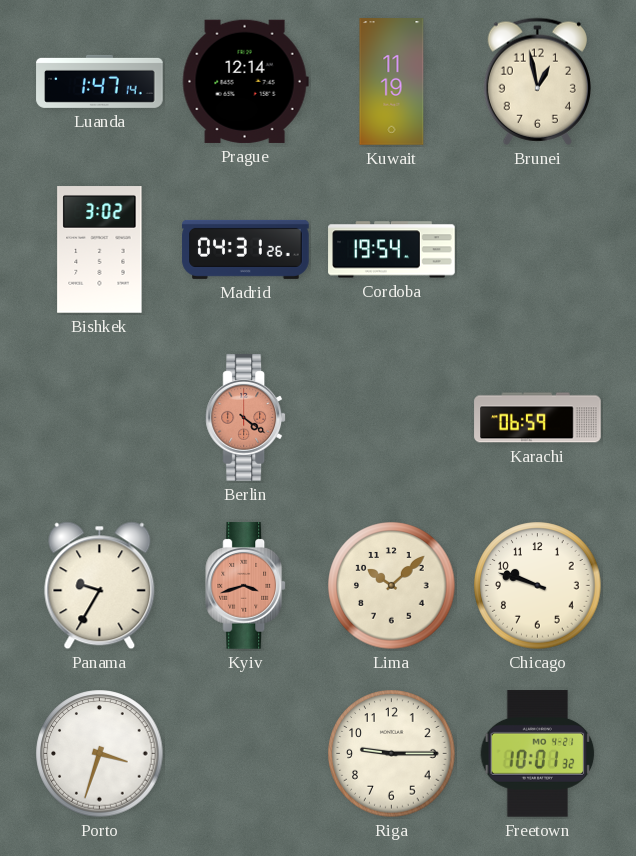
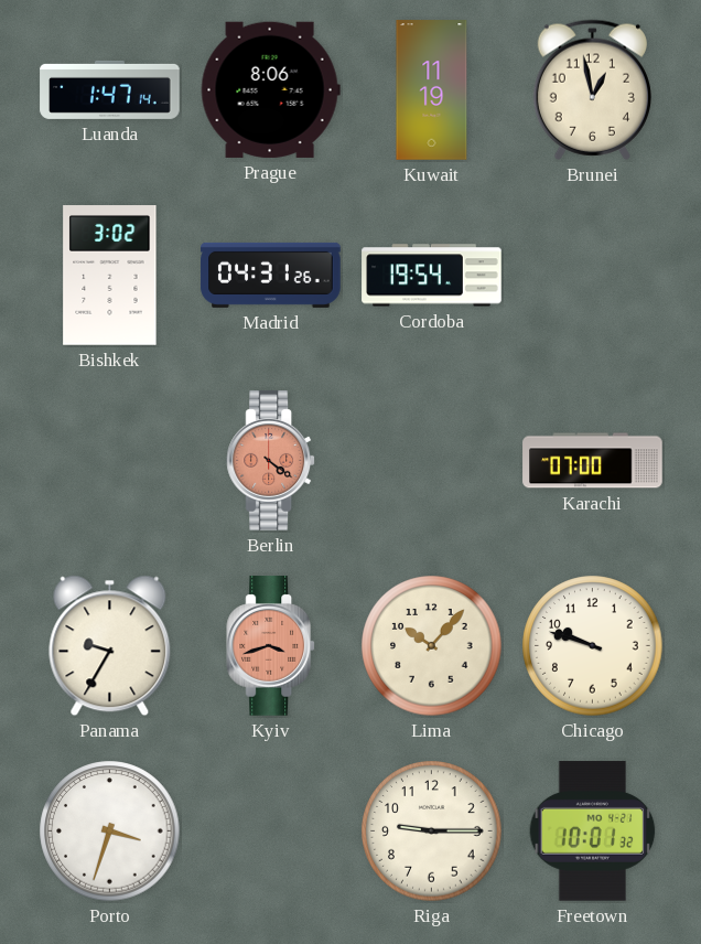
Prague: 12:14 -> 8:06 (270, 89)
Karachi: 06:59 -> 07:00 (593, 461)
Lima: 10:08 -> 10:07 (432, 646)
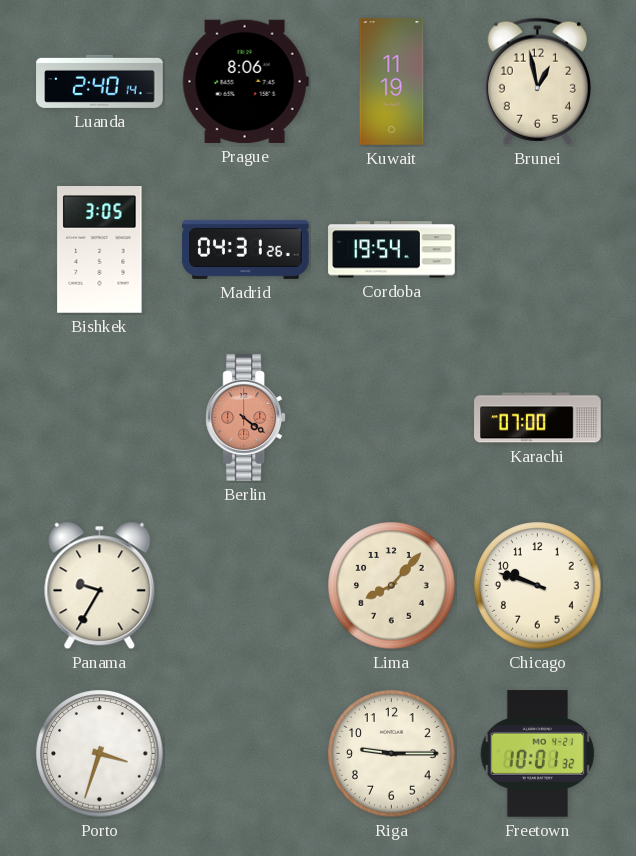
Luanda: 1:47 -> 2:40 (100, 81)
Bishkek: 3:02 -> 3:05 (100, 250)
Kyiv: 3:42 -> none (271, 646)
Lima: 10:07 -> 8:07 (392, 586)
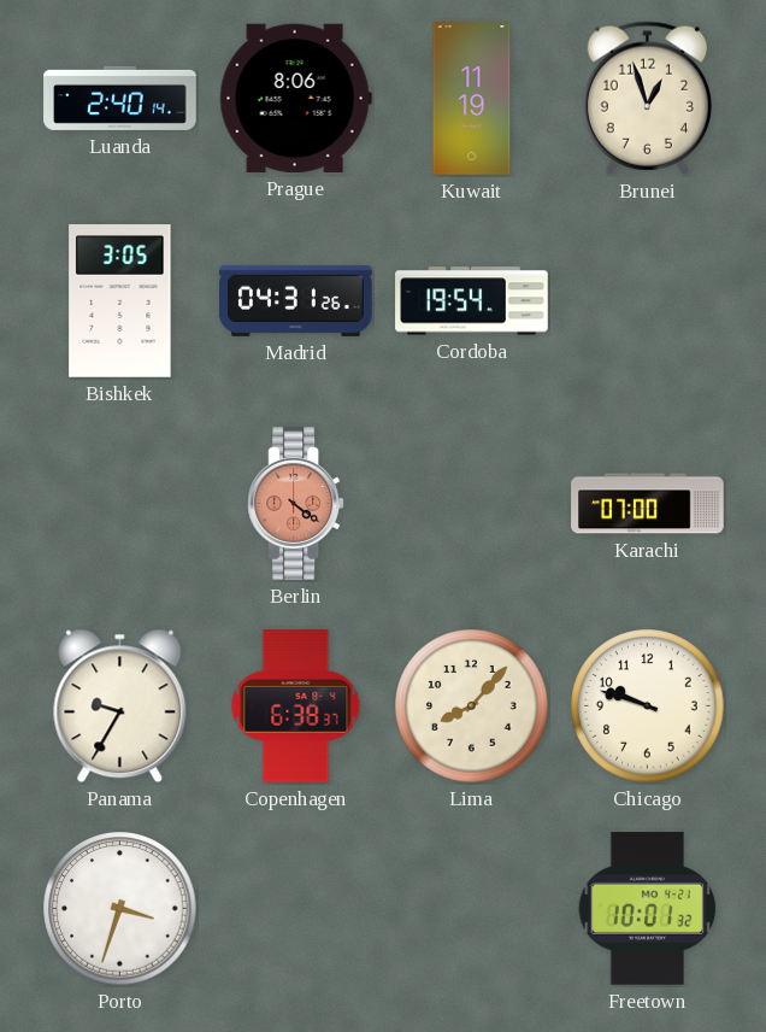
Brunei: 12:58 -> 12:57 (647, 98)
Copenhagen: none -> 6:38 (296, 706)
Riga: 9:15 -> none (392, 754)
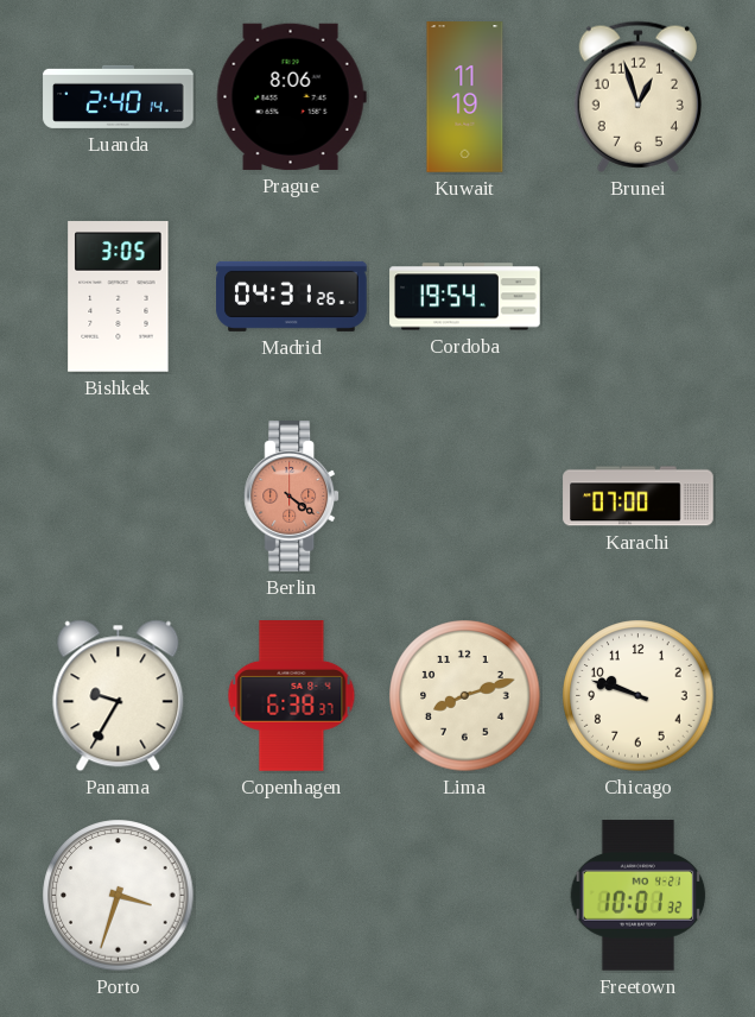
Lima: 8:07 -> 8:12 (465, 696)
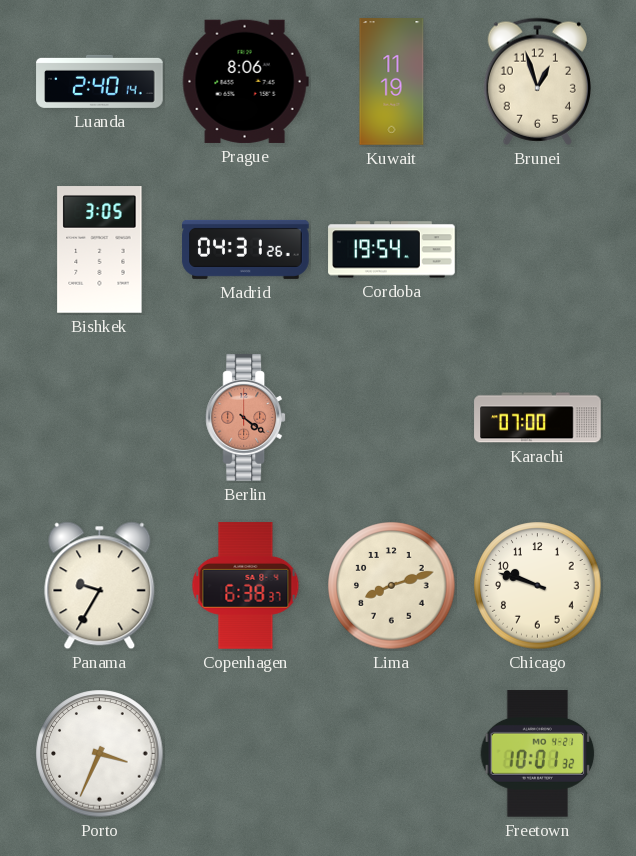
Porto: 3:33 -> 3:34 (100, 754)
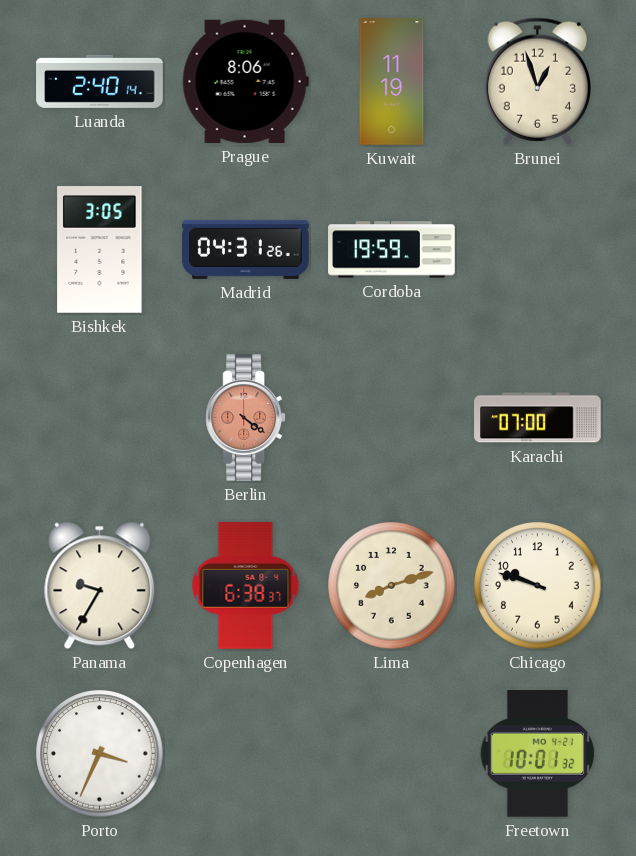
Cordoba: 19:54 -> 19:59 (392, 250)
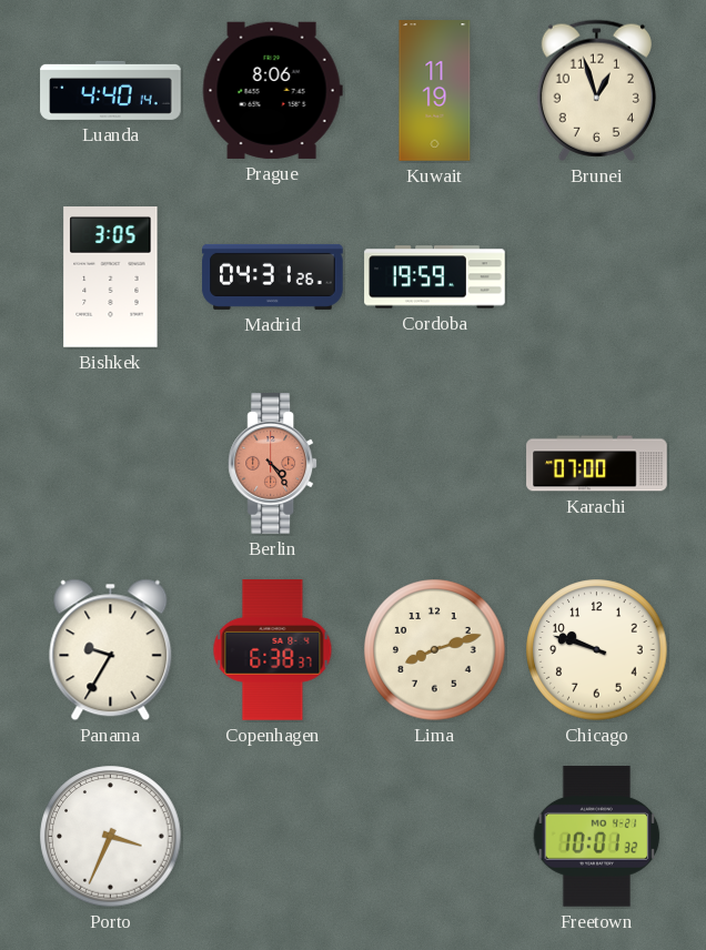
Luanda: 2:40 -> 4:40 (111, 90)
Berlin: 4:21 -> 4:24 (273, 464)
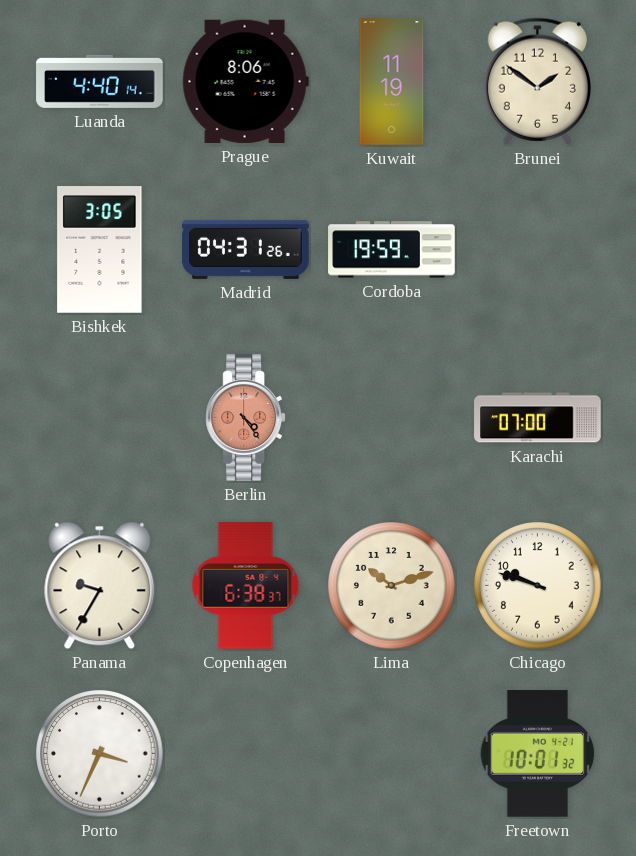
Brunei: 12:57 -> 1:51 (537, 81)
Lima: 8:12 -> 10:12 (392, 586)
